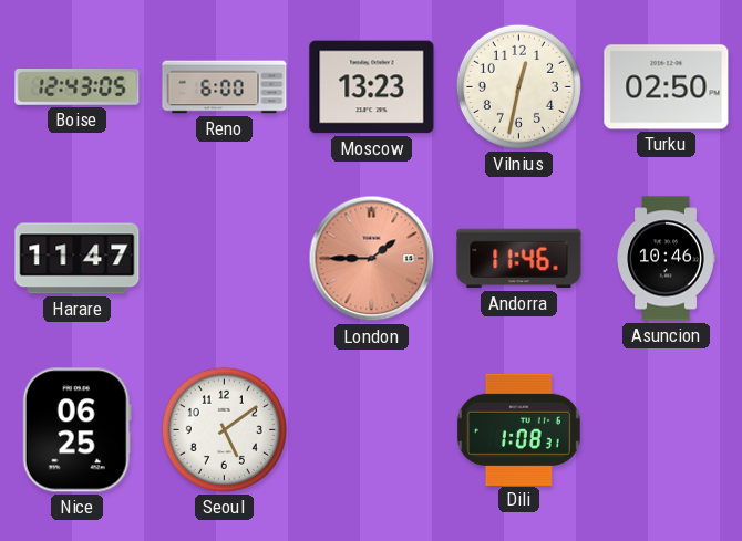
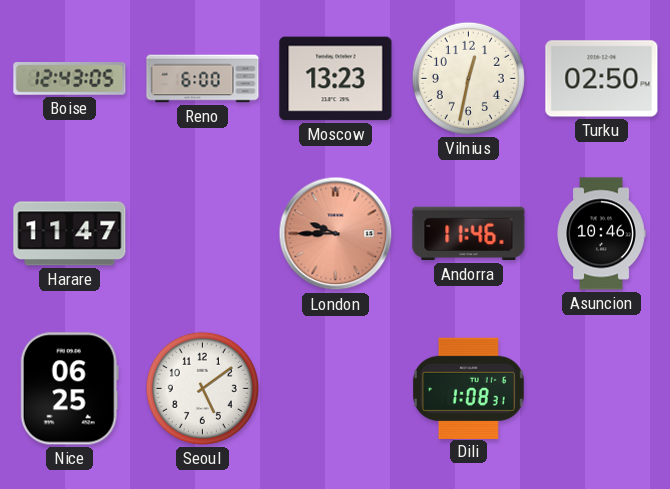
London: 1:45 -> 9:45 (336, 234)
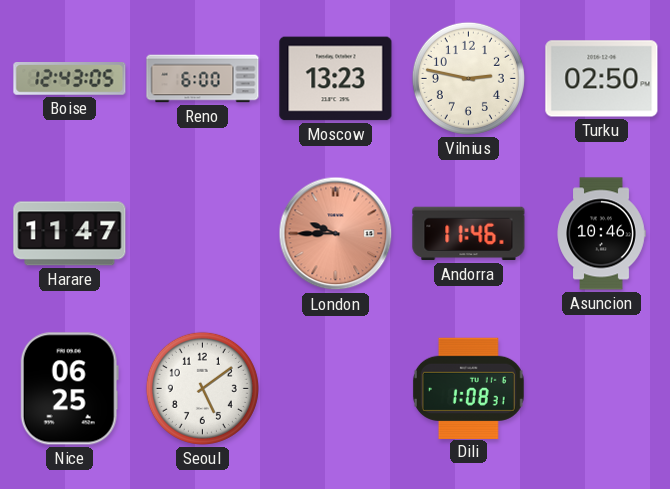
Vilnius: 12:32 -> 2:47 (468, 78)
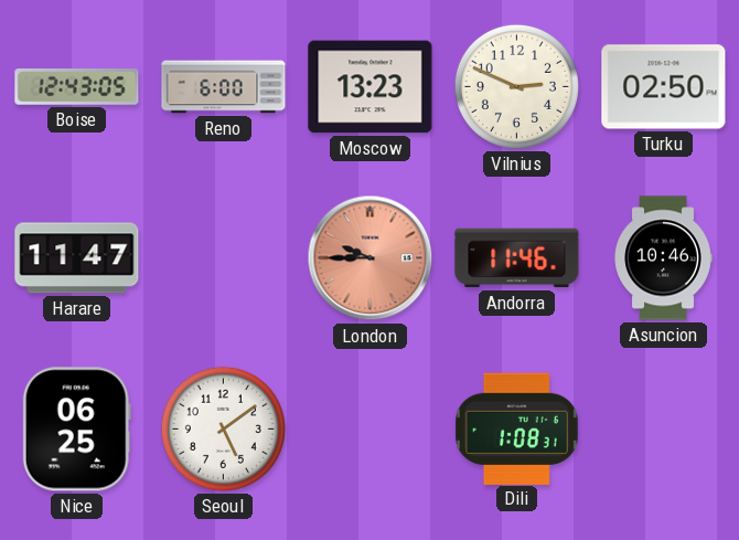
Vilnius: 2:47 -> 2:49 (516, 86)
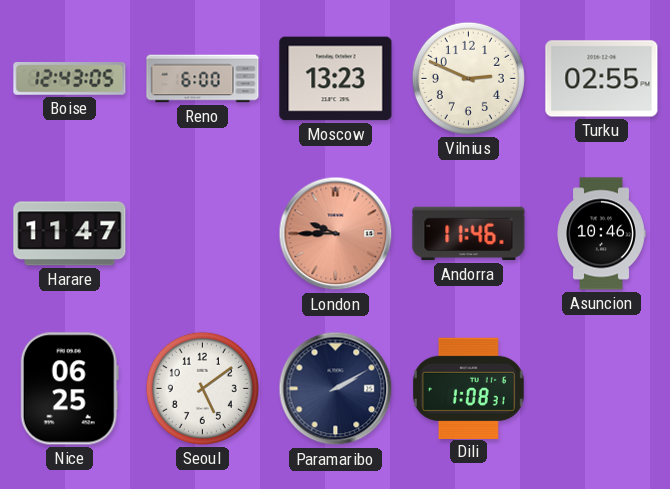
Turku: 02:50 -> 02:55 (602, 79)
Paramaribo: none -> 2:10 (336, 389)
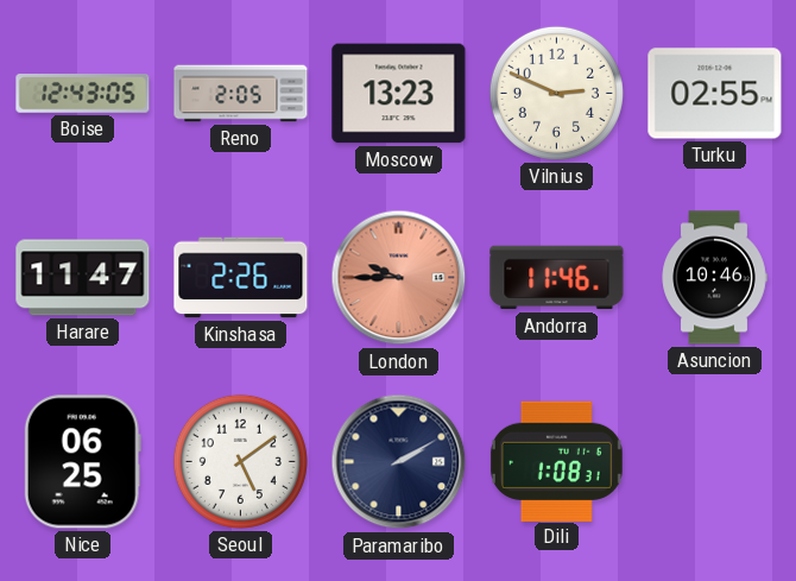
Reno: 6:00 -> 2:05 (241, 94)
Kinshasa: none -> 2:26 (241, 278)
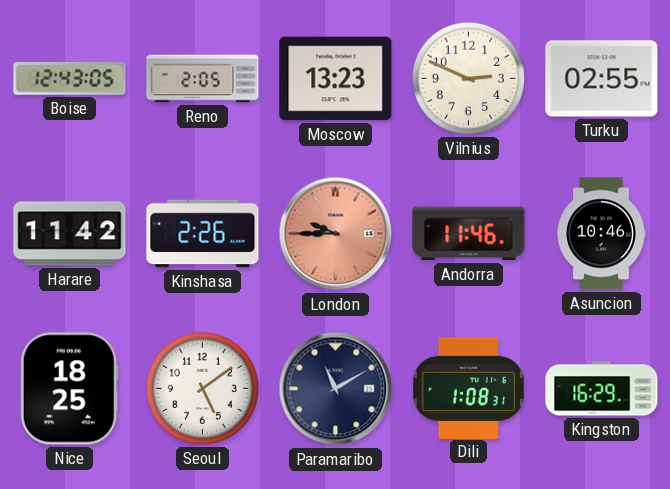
Harare: 11:47 -> 11:42 (70, 234)
Nice: 06:25 -> 18:25 (69, 389)
Paramaribo: 2:10 -> 11:10 (336, 389)
Kingston: none -> 16:29 (602, 389)
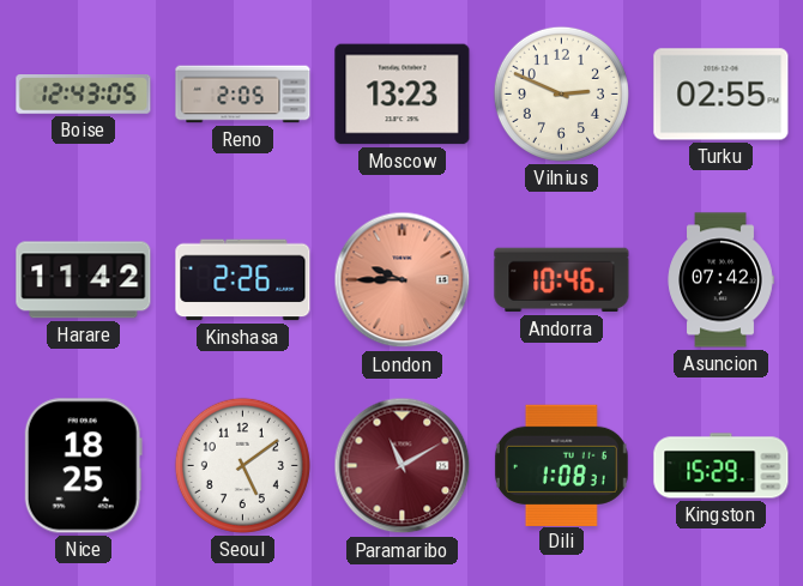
Andorra: 11:46 -> 10:46 (562, 280)
Asuncion: 10:46 -> 07:42 (720, 280)
Paramaribo dial: navy -> burgundy (403, 466)
Kingston: 16:29 -> 15:29 (722, 466)
